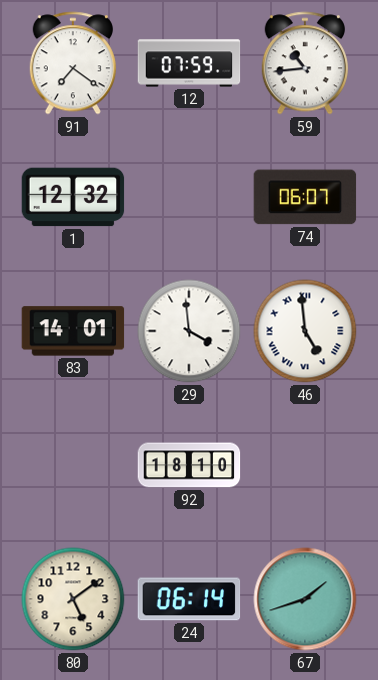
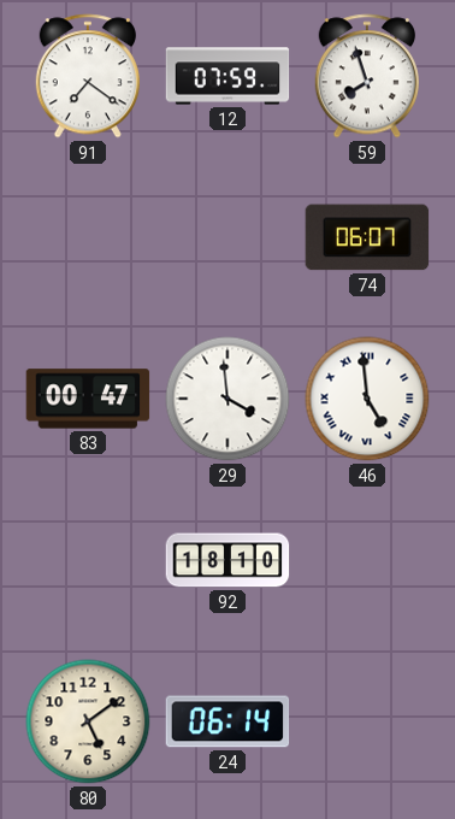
59: 10:44 -> 7:57 (366, 76)
1: 12:32 -> none (73, 197)
83: 14:01 -> 00:47 (88, 399)
67: 1:42 -> none (305, 599)
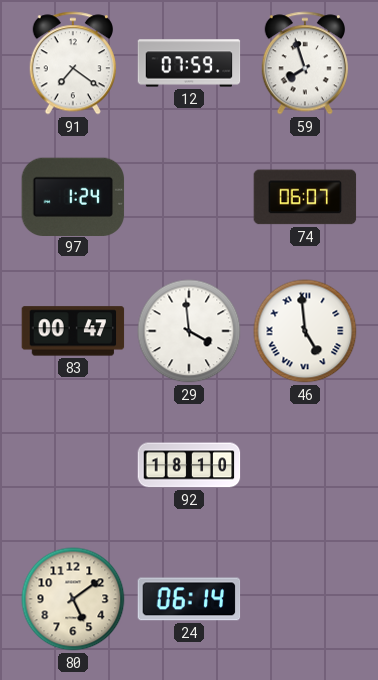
97: none -> 1:24 (73, 196)
